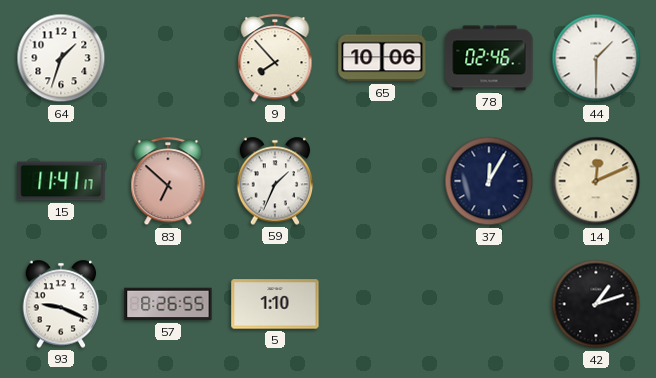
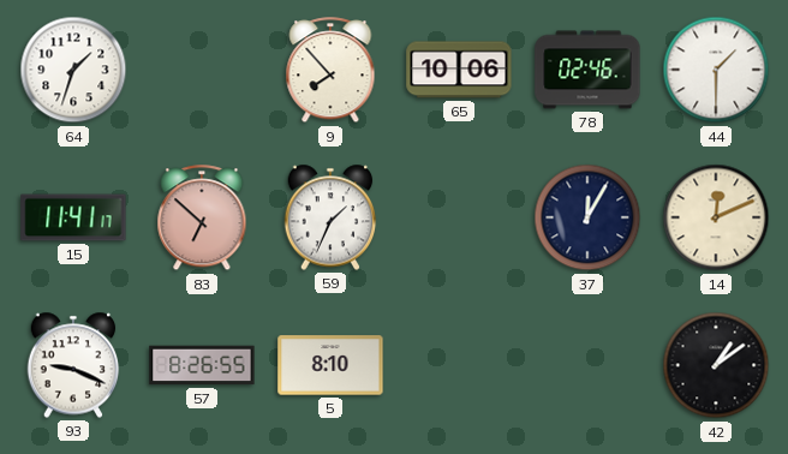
5: 1:10 -> 8:10 (330, 365)
42: 1:12 -> 1:09 (716, 365)
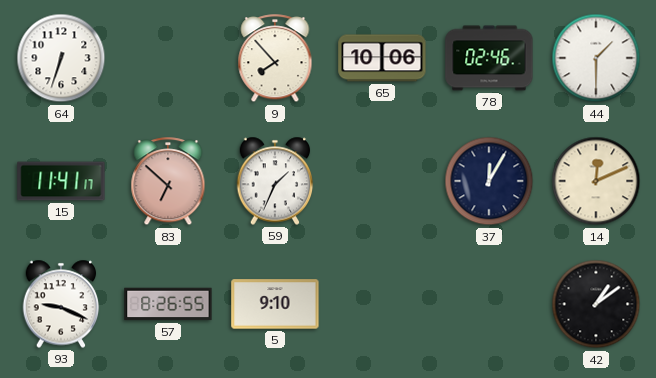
64: 1:33 -> 6:33 (61, 58)
5: 8:10 -> 9:10 (275, 304)
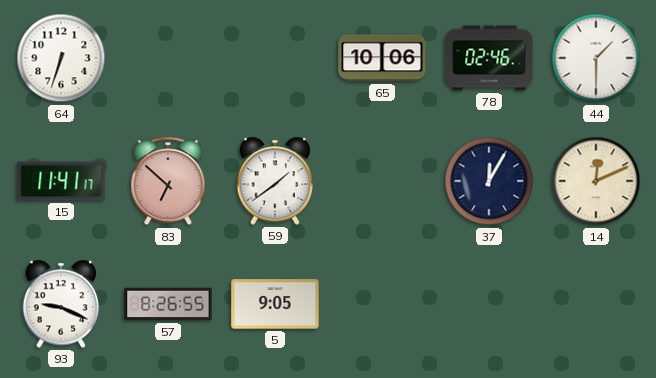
9: 7:53 -> none (275, 59)
59: 1:34 -> 1:39 (275, 181)
5: 9:10 -> 9:05 (275, 304)
42: 1:09 -> none (596, 304)
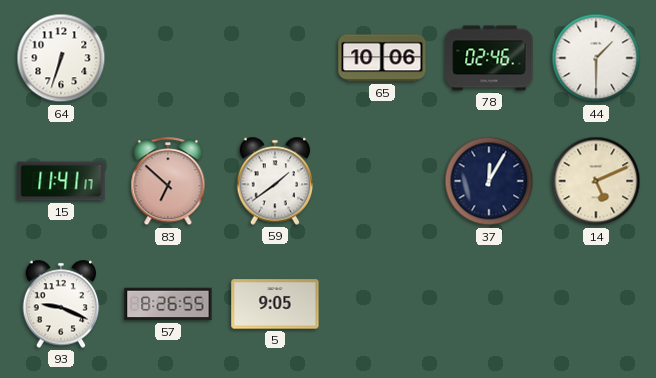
14: 12:11 -> 5:11 (596, 181)
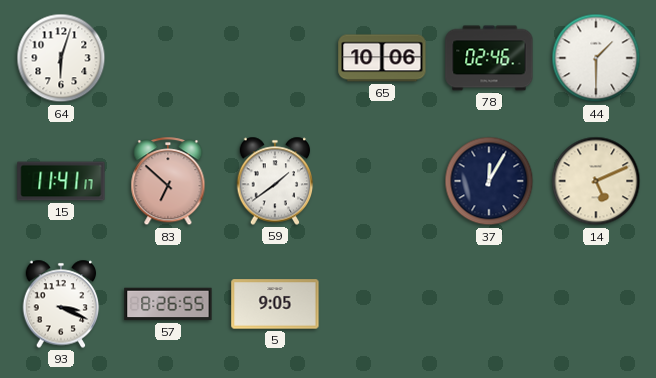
64: 6:33 -> 6:03 (61, 58)
93: 9:19 -> 3:19 (61, 304)
